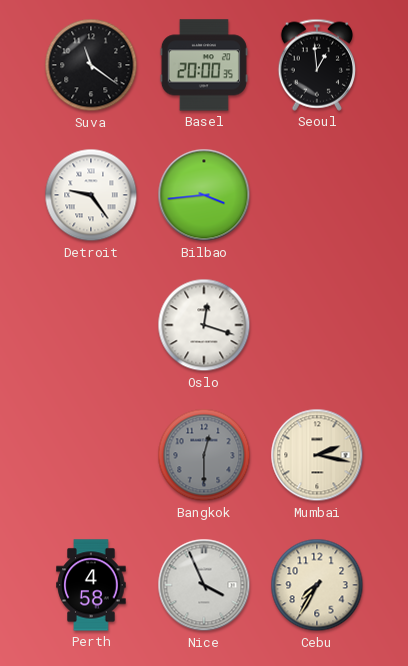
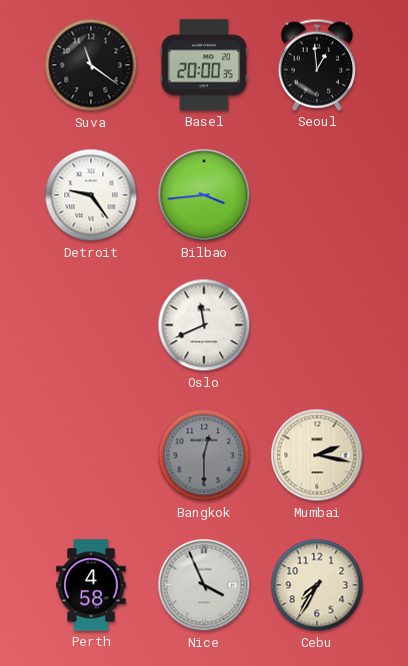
Oslo: 12:18 -> 11:41 (204, 325)
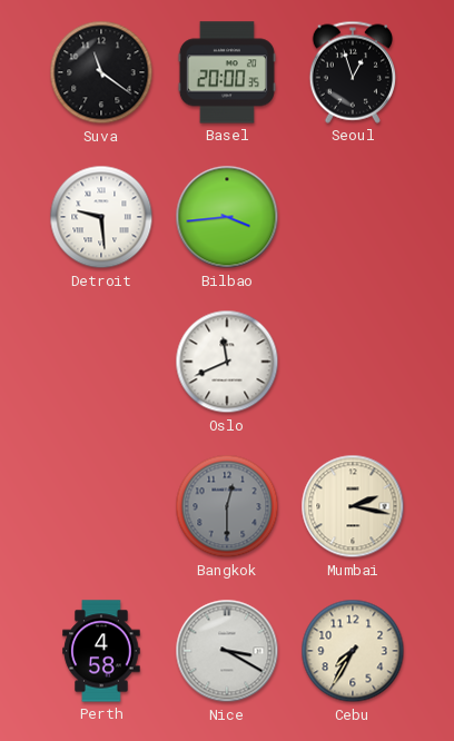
Seoul: 12:59 -> 12:57 (352, 72)
Detroit: 9:24 -> 9:29 (101, 217)
Nice: 3:56 -> 3:20 (227, 651)
